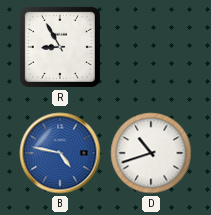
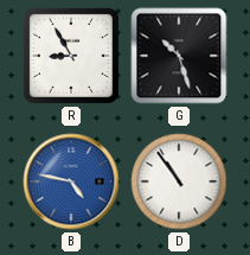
G: none -> 10:27 (179, 56)
D: 10:42 -> 10:54 (179, 181)
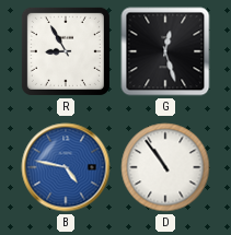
G: 10:27 -> 12:27 (165, 51)
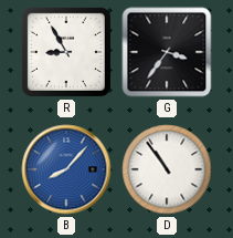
G: 12:27 -> 3:36 (167, 52)
B: 4:47 -> 8:07 (66, 169)
